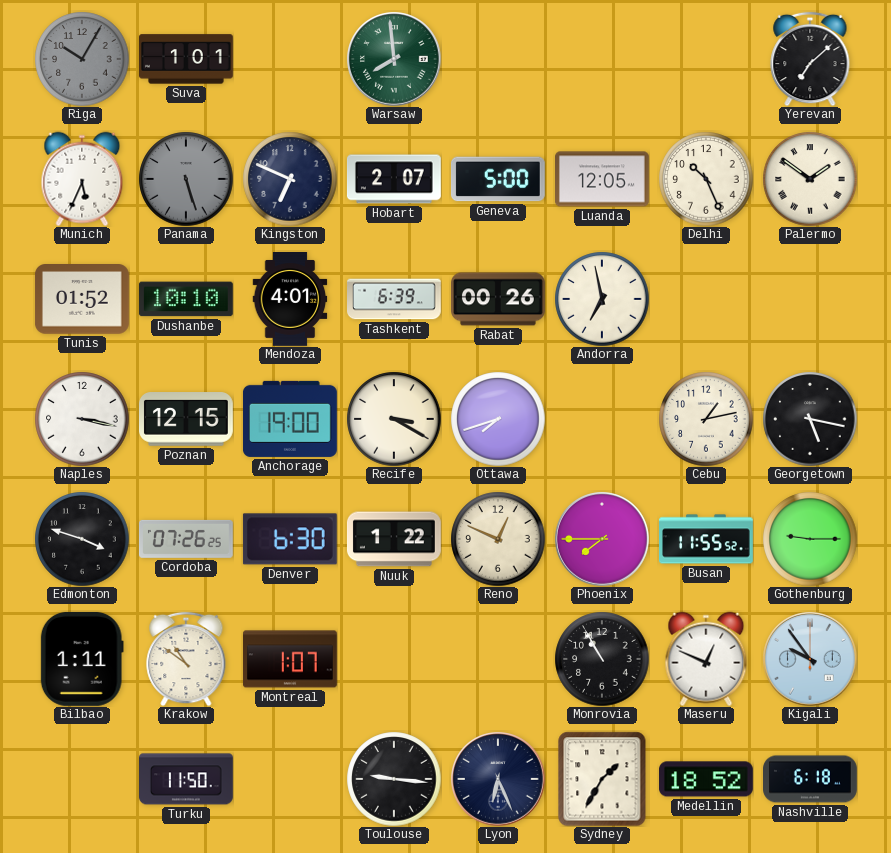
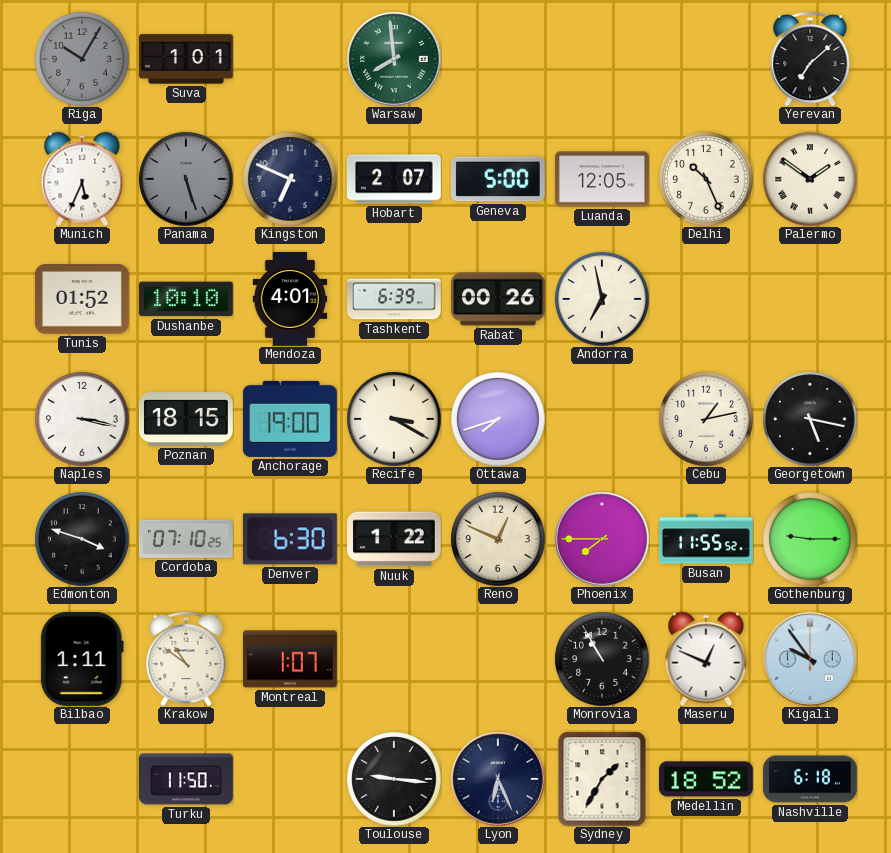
Poznan: 12:15 -> 18:15 (187, 419)
Cordoba: 07:26 -> 07:10 (186, 539)
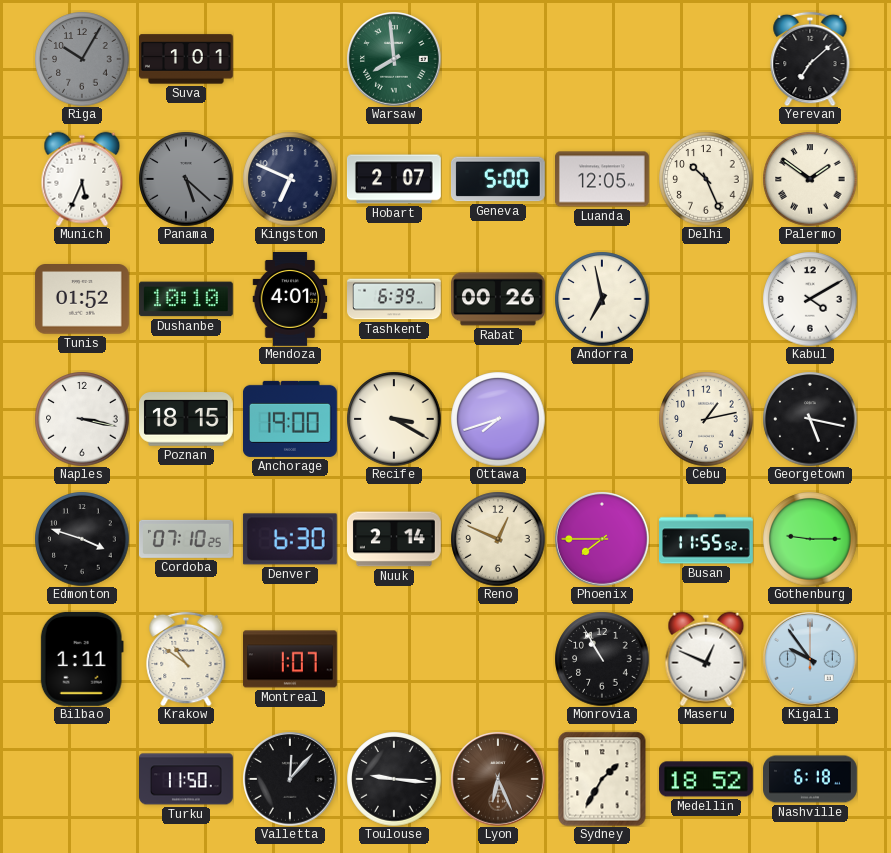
Panama: 5:27 -> 5:22 (186, 179)
Kabul: none -> 4:10 (810, 299)
Nuuk: 1:22 -> 2:14 (394, 539)
Valletta: none -> 12:07 (290, 779)
Lyon dial: navy -> brown (498, 779)
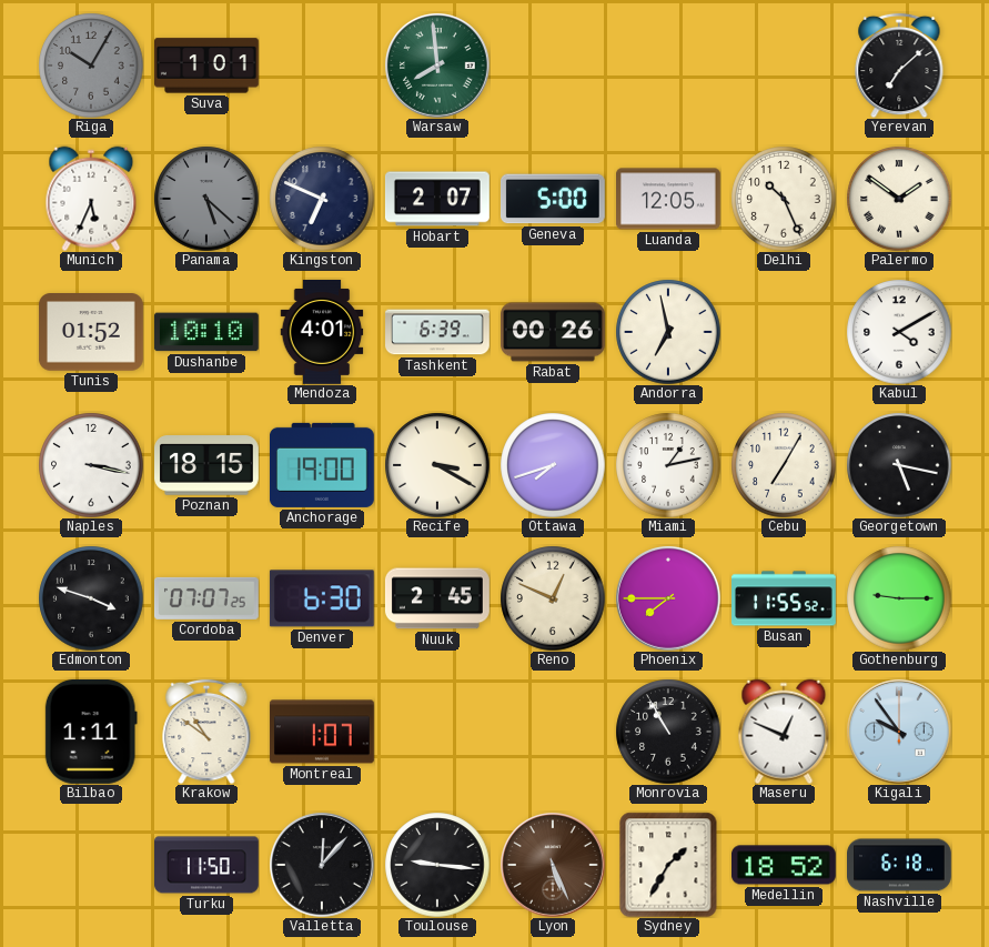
Miami: none -> 1:13 (668, 465)
Cebu: 1:13 -> 7:05 (784, 465)
Cordoba: 07:10 -> 07:07 (206, 598)
Nuuk: 2:14 -> 2:45 (437, 598)
Lyon: 6:26 -> 5:26 (553, 865)
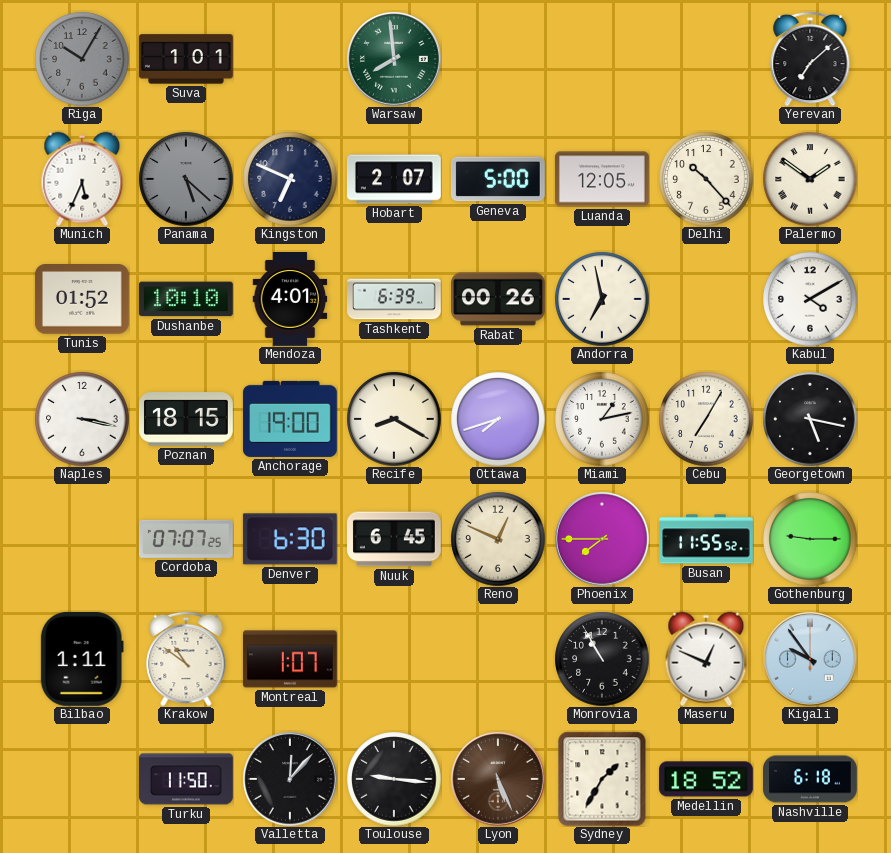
Delhi: 10:26 -> 10:23 (706, 179)
Recife: 3:20 -> 8:20 (394, 419)
Edmonton: 3:48 -> none (91, 598)
Nuuk: 2:45 -> 6:45 (394, 539)
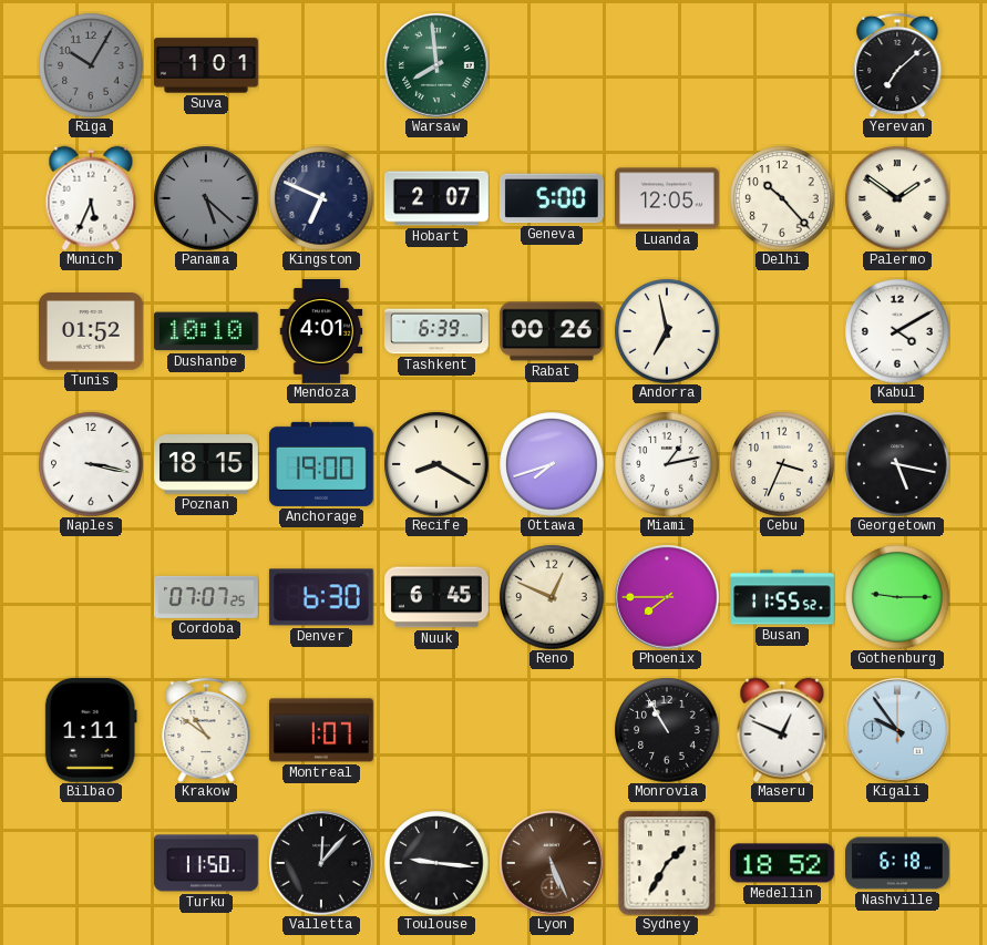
Cebu: 7:05 -> 3:34 (782, 464)
